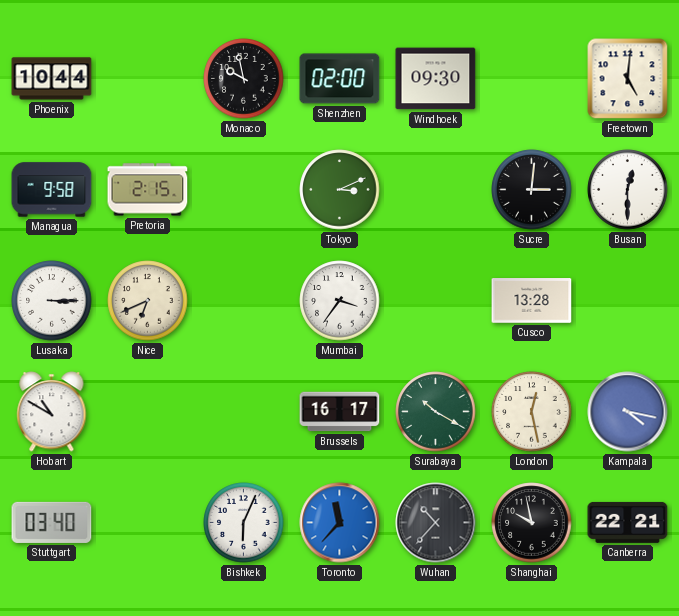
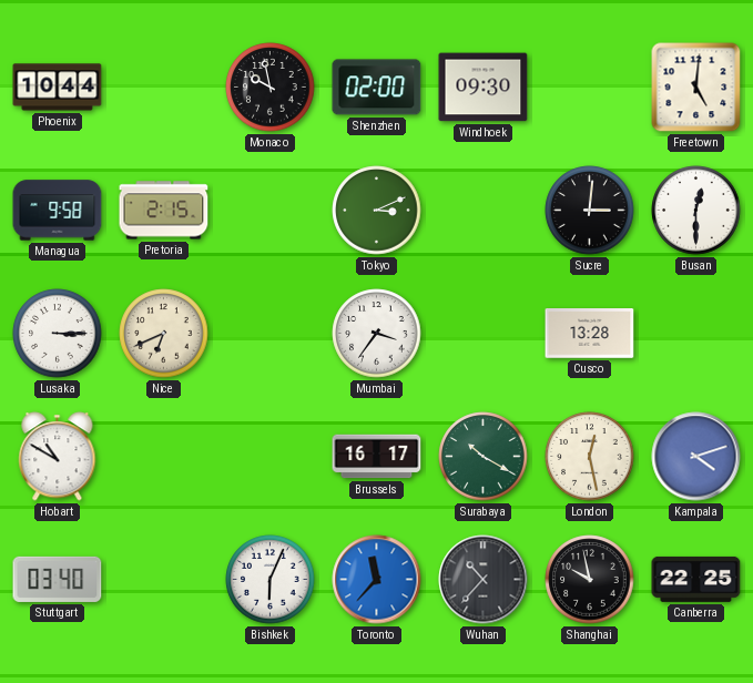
Kampala: 4:17 -> 4:12 (696, 457)
Canberra: 22:21 -> 22:25 (696, 579)
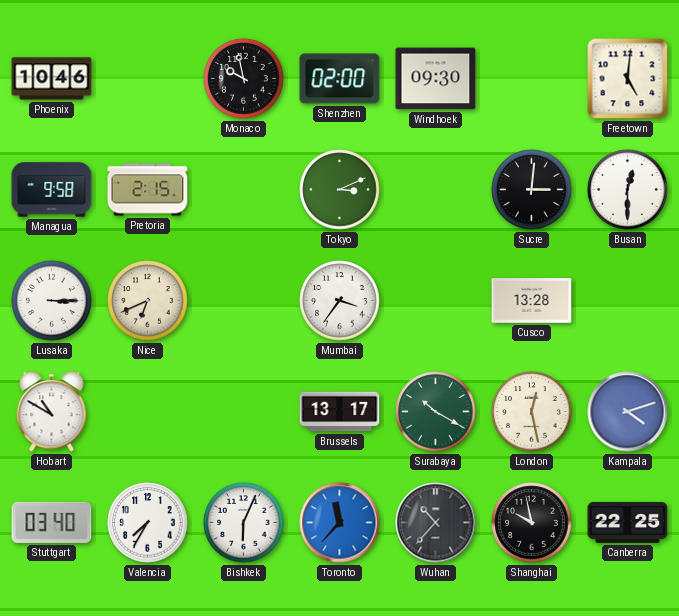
Phoenix: 10:44 -> 10:46 (52, 79)
Brussels: 16:17 -> 13:17 (340, 412)
Valencia: none -> 7:35 (148, 523)
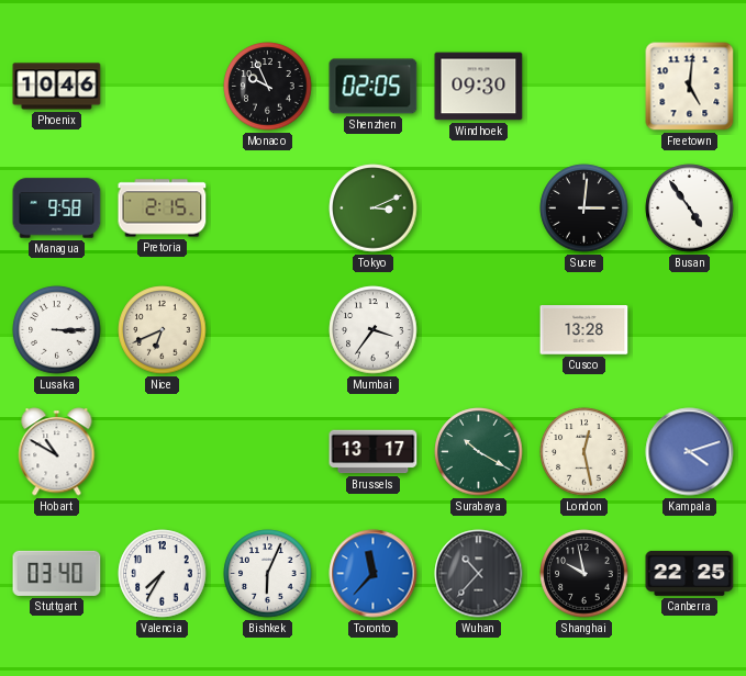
Monaco: 9:58 -> 9:56 (268, 87)
Shenzhen: 02:00 -> 02:05 (374, 87)
Busan: 12:30 -> 4:54 (690, 209)
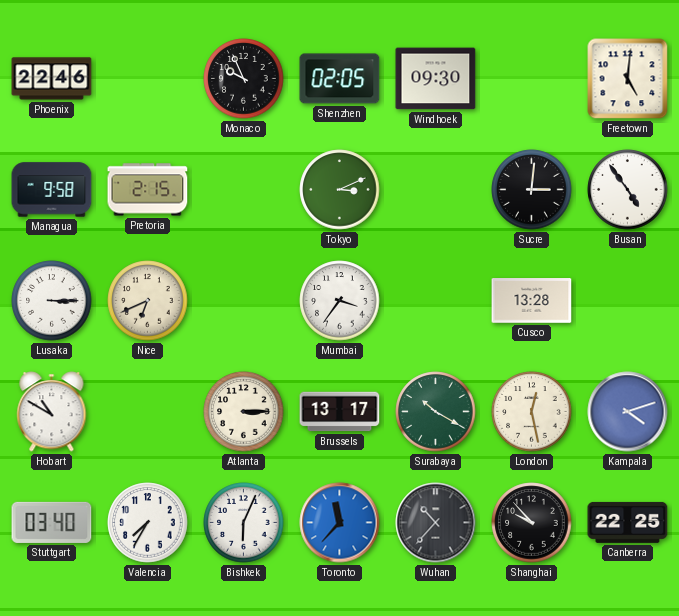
Phoenix: 10:46 -> 22:46 (52, 79)
Atlanta: none -> 3:15 (244, 412)
Shanghai: 9:58 -> 9:53 (532, 523)
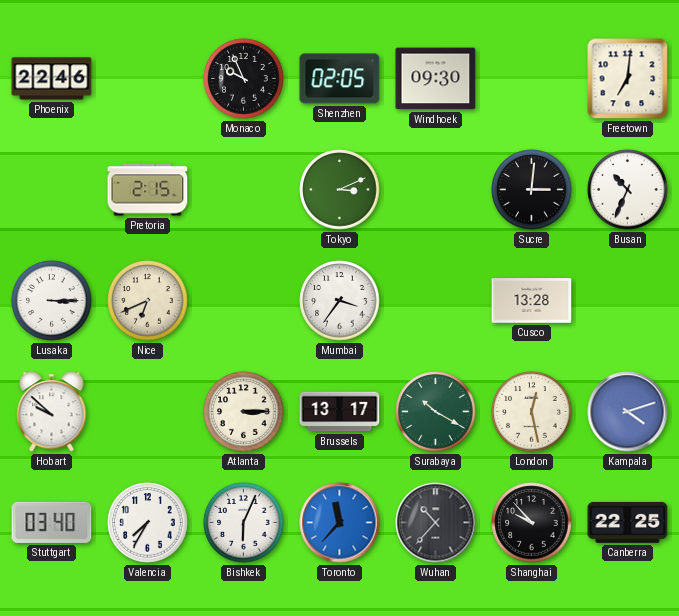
Freetown: 5:01 -> 7:01 (628, 79)
Managua: 9:58 -> none (52, 190)
Busan: 4:54 -> 10:34 (628, 190)
Hobart: 10:50 -> 9:52 (52, 412)
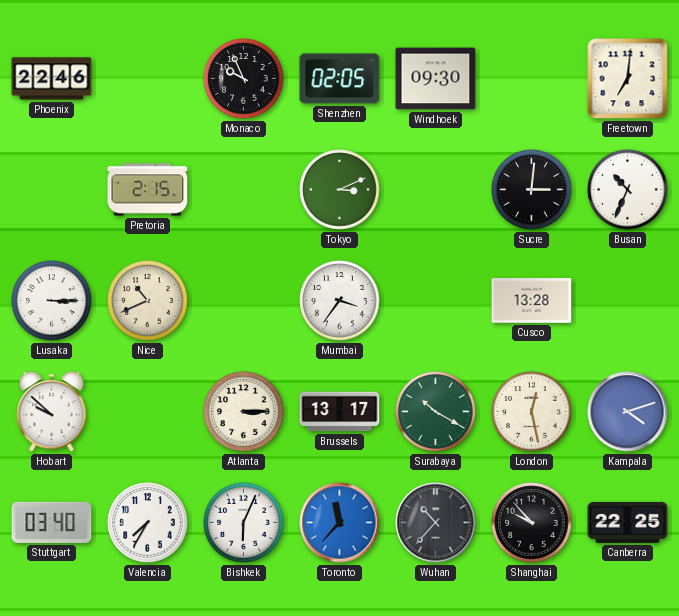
Nice: 6:41 -> 10:41 (148, 301)
